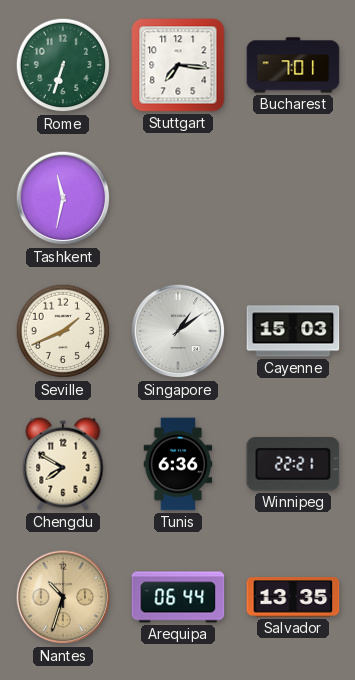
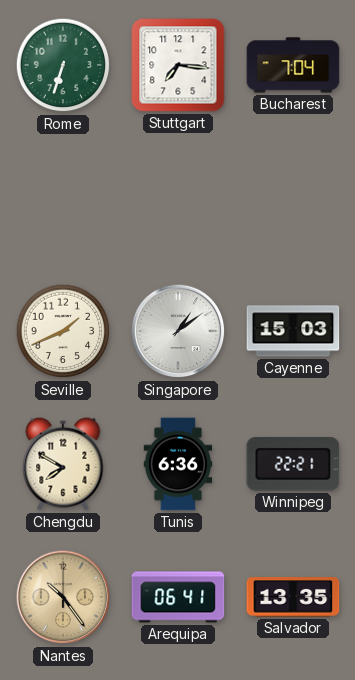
Bucharest: 7:01 -> 7:04 (293, 65)
Tashkent: 11:32 -> none (63, 198)
Nantes: 10:33 -> 10:24 (63, 597)
Arequipa: 06:44 -> 06:41 (178, 597)
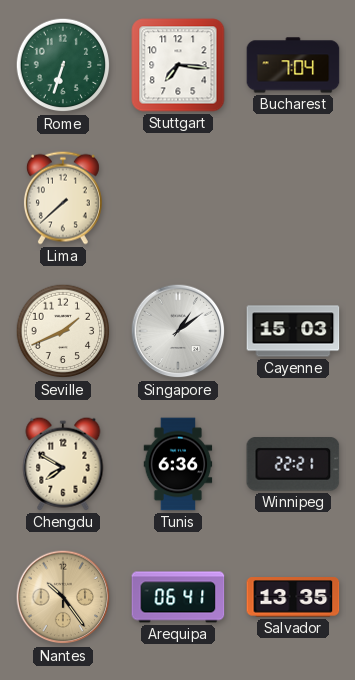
Lima: none -> 7:38 (63, 198)
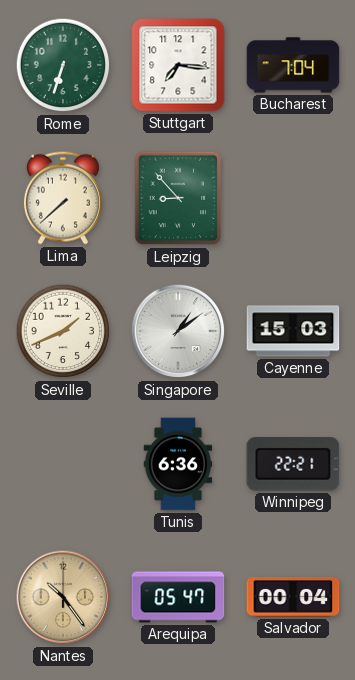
Leipzig: none -> 8:53 (178, 198)
Chengdu: 7:50 -> none (63, 464)
Arequipa: 06:41 -> 05:47 (178, 597)
Salvador: 13:35 -> 00:04 (293, 597)
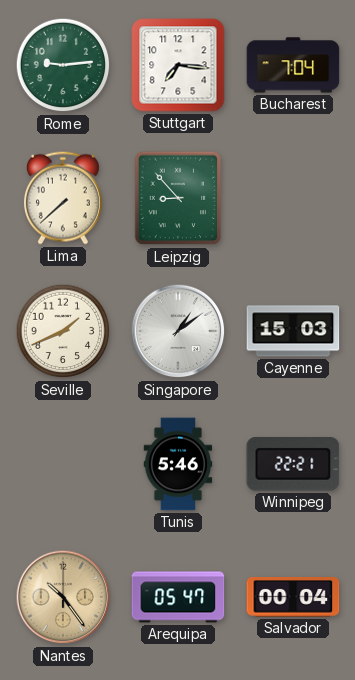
Rome: 6:33 -> 9:14 (63, 65)
Tunis: 6:36 -> 5:46 (178, 464)
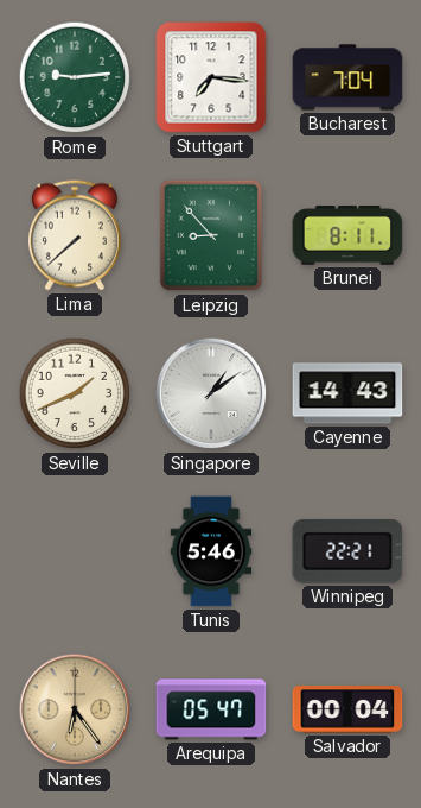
Brunei: none -> 8:11 (347, 236)
Cayenne: 15:03 -> 14:43 (347, 393)
Nantes: 10:24 -> 6:24 (75, 709)
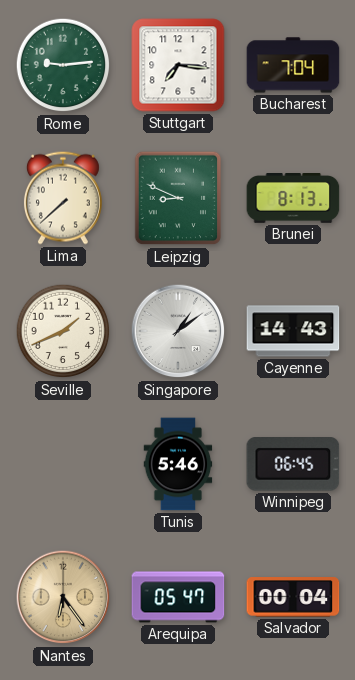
Leipzig: 8:53 -> 8:49 (178, 198)
Brunei: 8:11 -> 8:13 (293, 199)
Winnipeg: 22:21 -> 06:45 (293, 464)
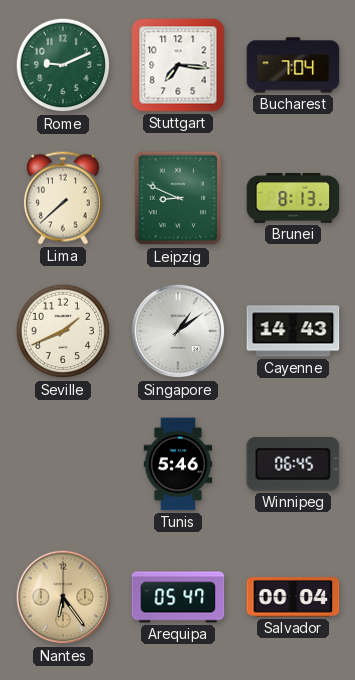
Rome: 9:14 -> 9:11 (63, 65)
